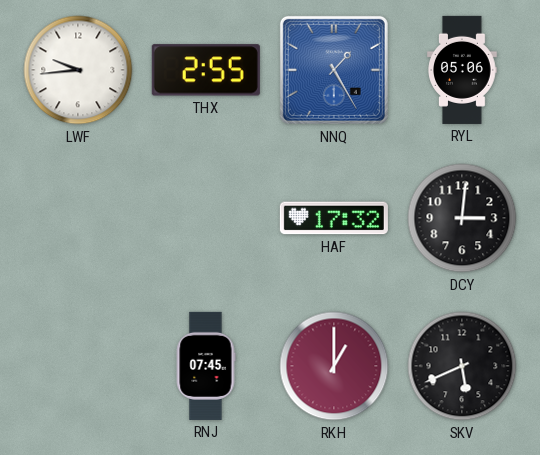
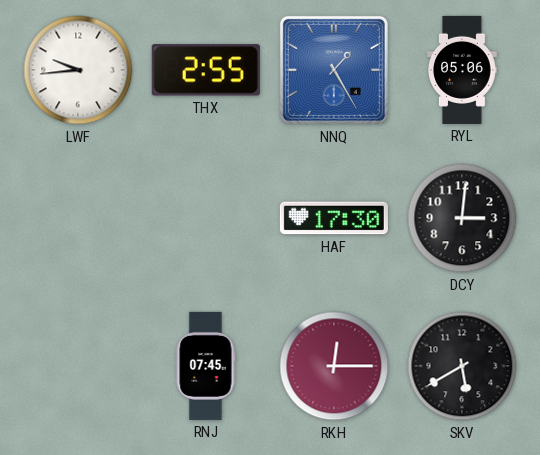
HAF: 17:32 -> 17:30 (334, 218)
RKH: 1:00 -> 12:15 (334, 366)
SKV: 5:41 -> 5:40 (462, 366)
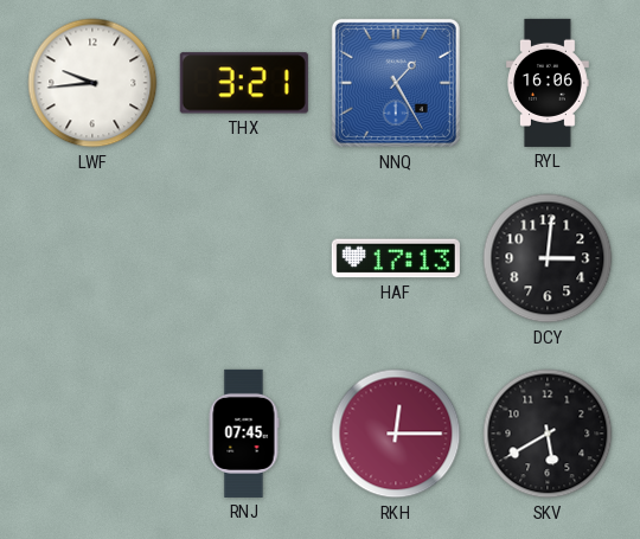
THX: 2:55 -> 3:21 (244, 83)
RYL: 05:06 -> 16:06 (549, 83)
HAF: 17:30 -> 17:13 (396, 258)
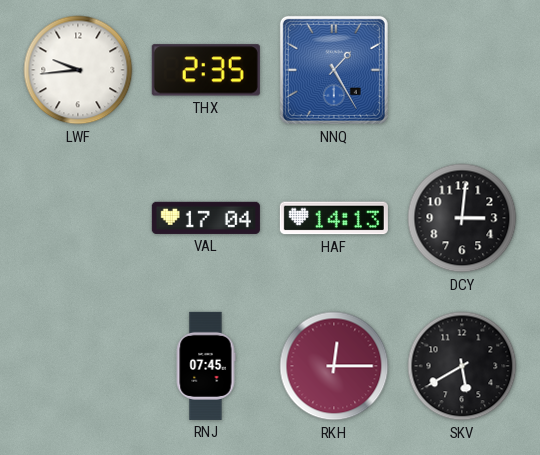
THX: 3:21 -> 2:35 (206, 70)
RYL: 16:06 -> none (549, 83)
VAL: none -> 17:04 (206, 218)
HAF: 17:13 -> 14:13 (334, 218)
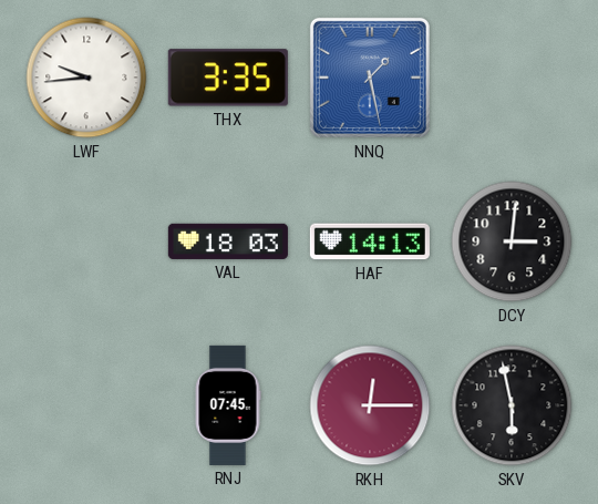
THX: 2:35 -> 3:35 (228, 78)
NNQ: 1:25 -> 1:28 (370, 78)
VAL: 17:04 -> 18:03 (228, 241)
SKV: 5:40 -> 5:58 (512, 405)
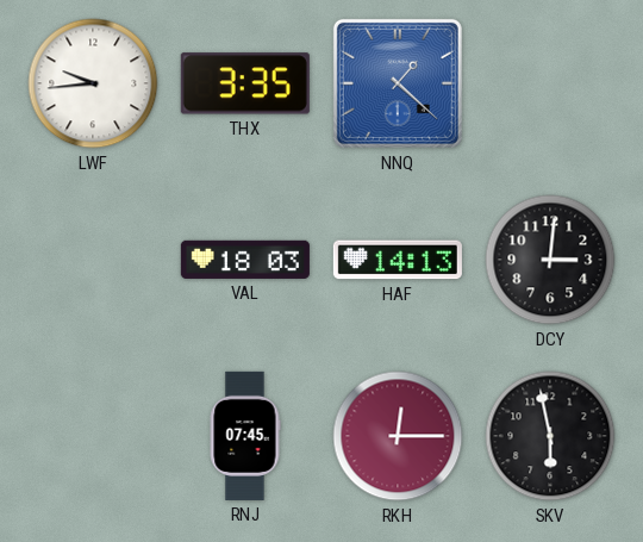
NNQ: 1:28 -> 1:22 (398, 83)
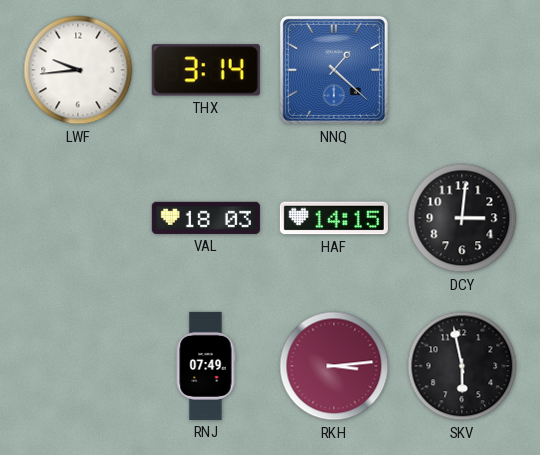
THX: 3:35 -> 3:14 (206, 70)
HAF: 14:13 -> 14:15 (334, 218)
RNJ: 07:45 -> 07:49 (206, 366)
RKH: 12:15 -> 3:14 (334, 366)
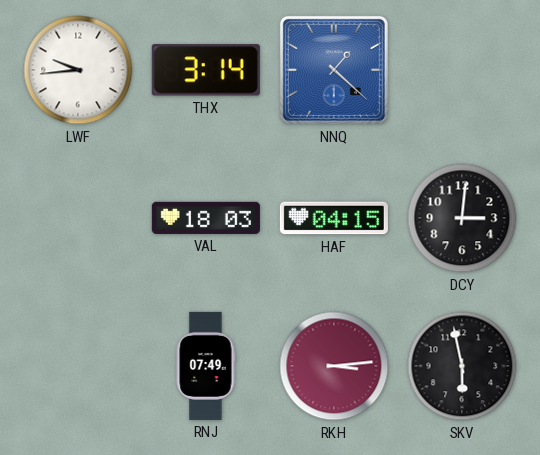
HAF: 14:15 -> 04:15 (334, 218)
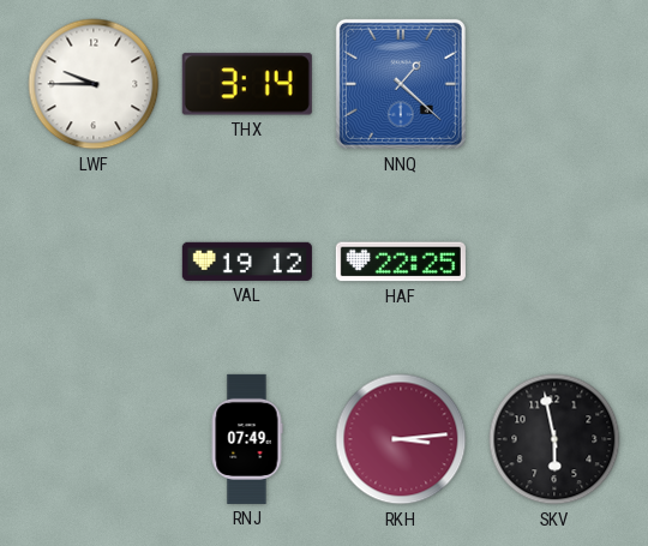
LWF: 9:44 -> 9:45 (94, 84)
VAL: 18:03 -> 19:12 (247, 262)
HAF: 04:15 -> 22:25 (401, 262)
DCY: 3:01 -> none (462, 218)
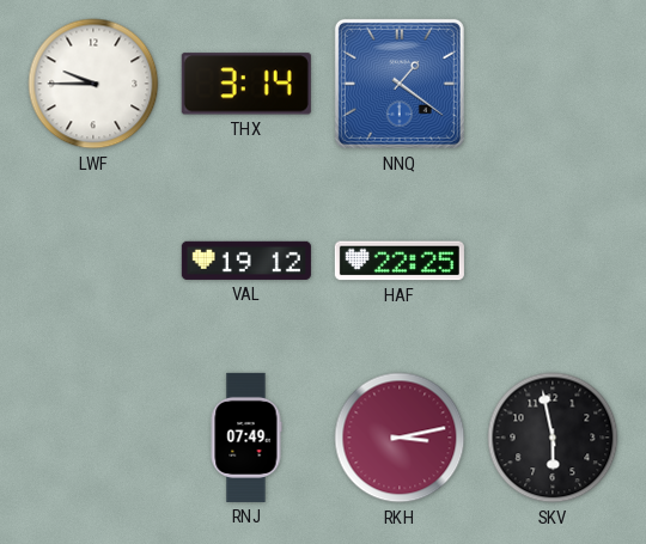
NNQ: 1:22 -> 1:21 (400, 84)
RKH: 3:14 -> 3:13 (400, 438)
